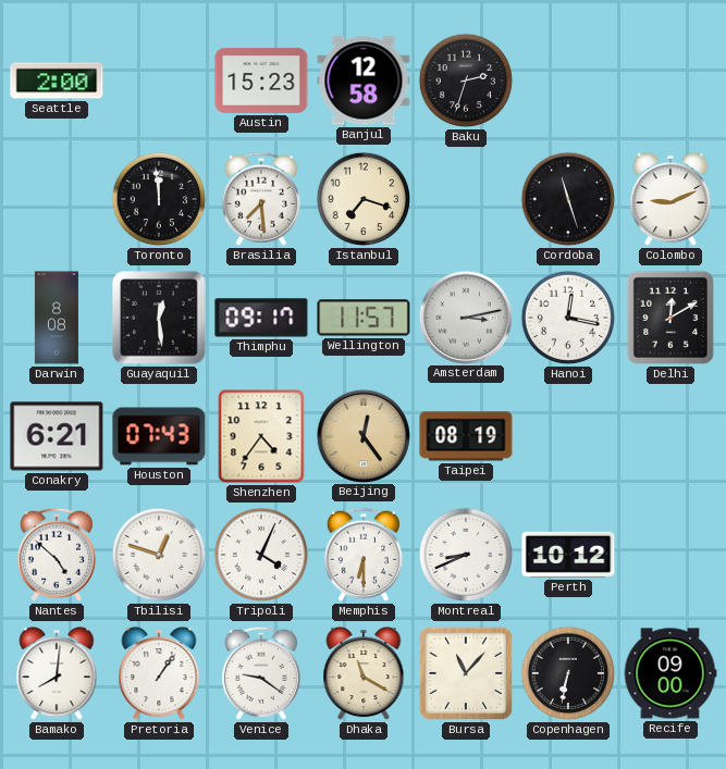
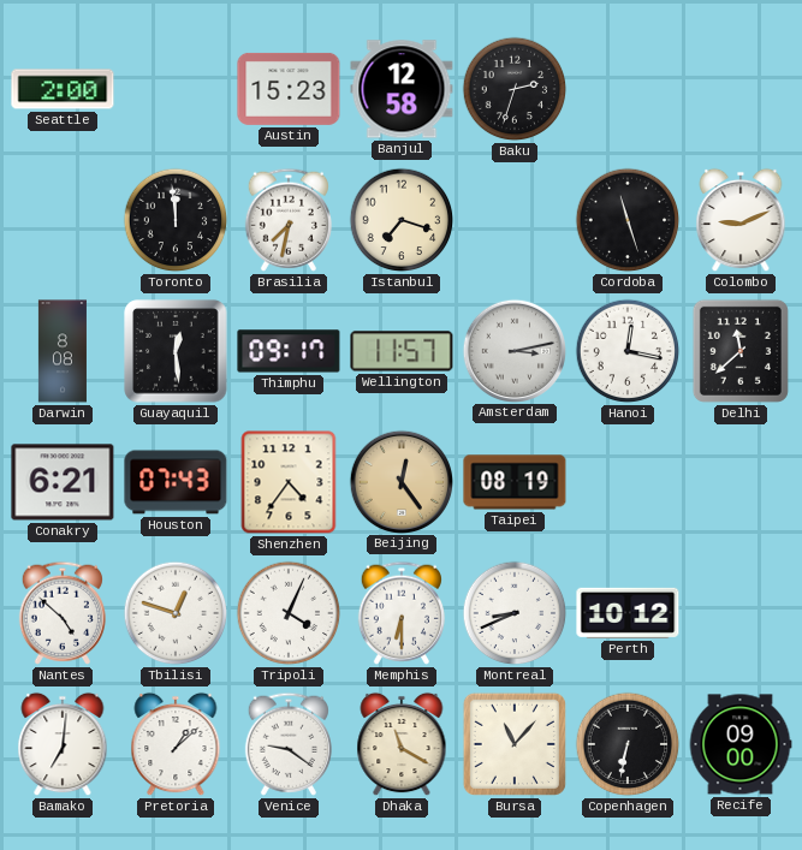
Brasilia: 7:29 -> 7:32 (289, 220)
Delhi: 12:10 -> 11:38 (741, 351)
Bamako: 8:01 -> 7:01 (63, 744)
Pretoria: 1:06 -> 1:08 (176, 744)
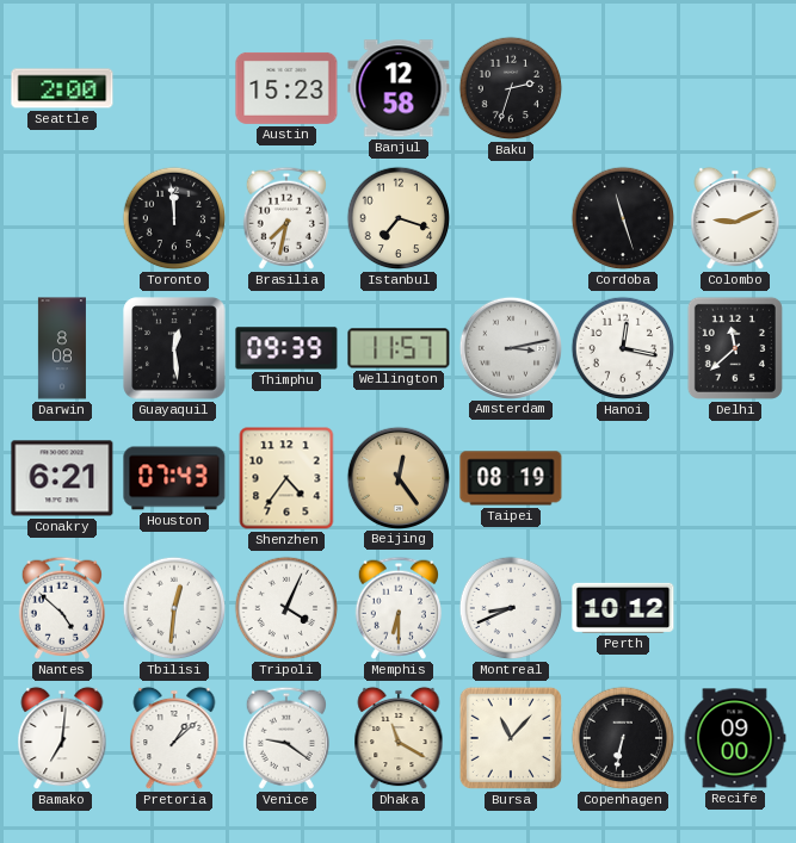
Thimphu: 09:17 -> 09:39 (286, 348)
Tbilisi: 12:48 -> 12:31 (174, 608)
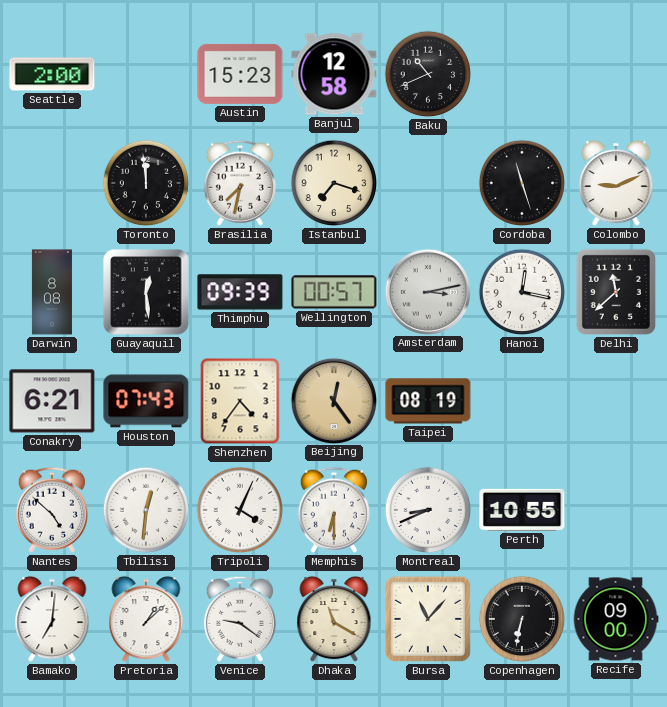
Baku: 2:33 -> 10:41 (428, 74)
Wellington: 11:57 -> 00:57 (334, 292)
Perth: 10:12 -> 10:55 (522, 510)
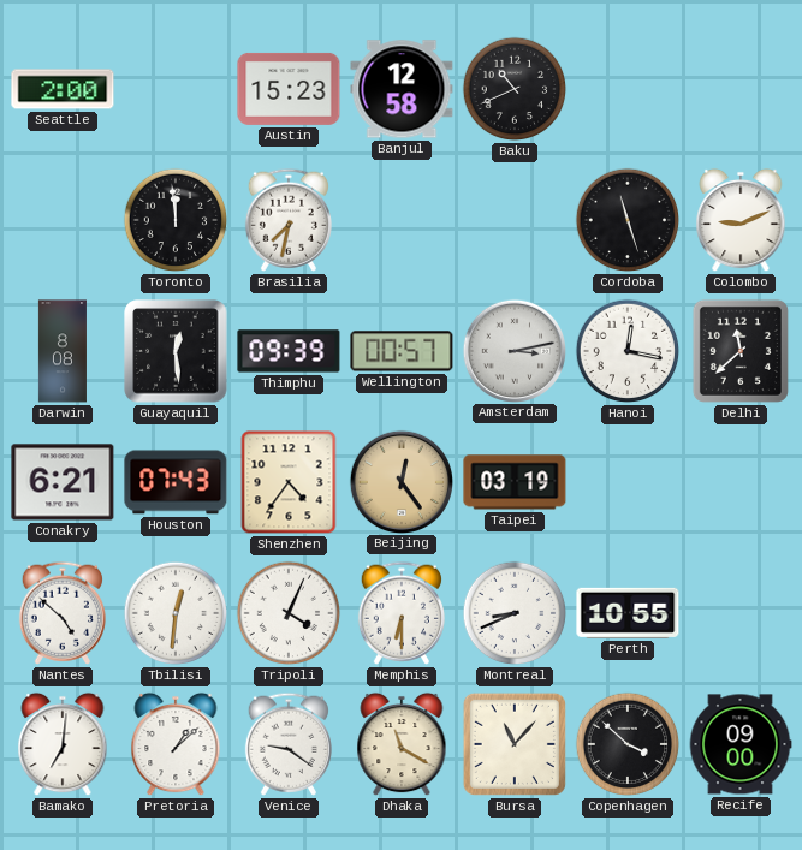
Istanbul: 7:18 -> none (334, 183)
Taipei: 08:19 -> 03:19 (515, 482)
Copenhagen: 6:32 -> 3:52 (628, 744)
